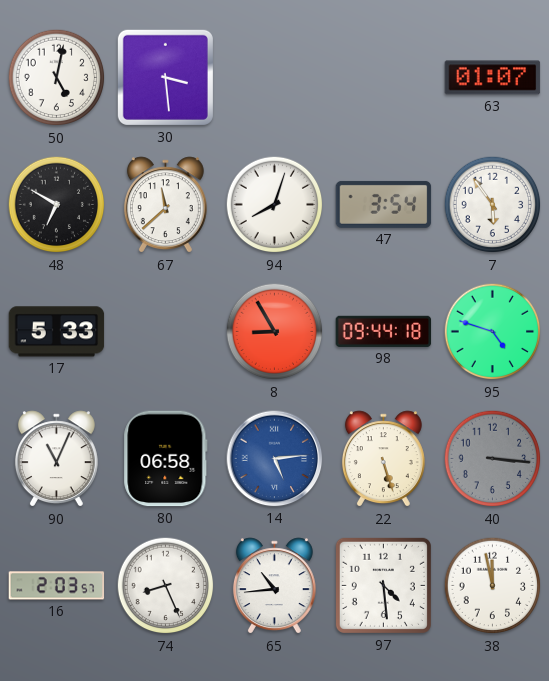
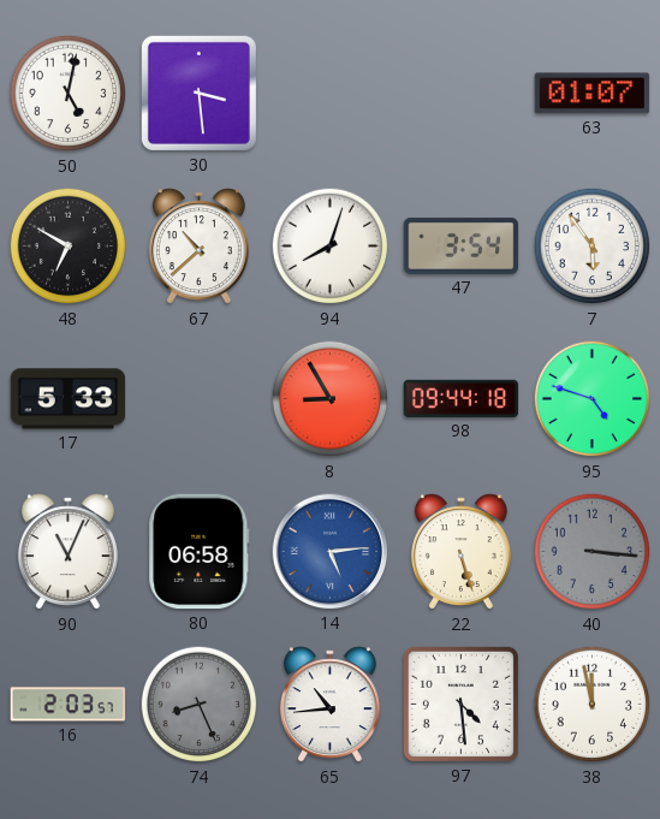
67: 11:38 -> 10:38 (198, 247)
74 dial: white -> grey (200, 705)
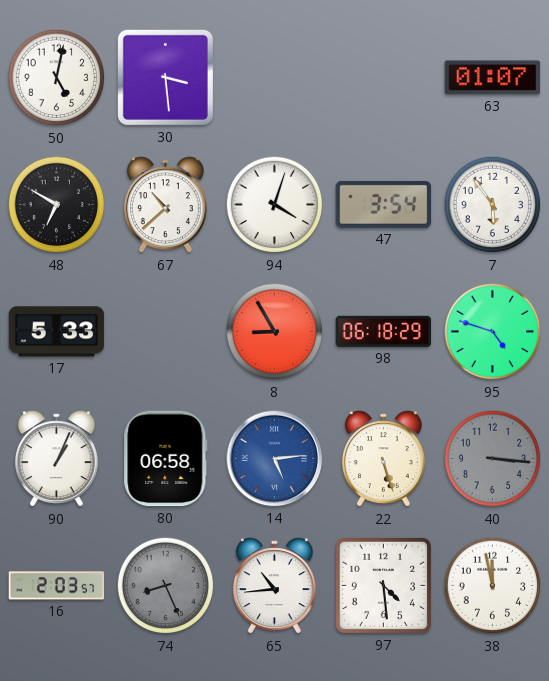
94: 8:03 -> 4:03 (275, 205)
98: 09:44 -> 06:18 (384, 331)
90: 11:04 -> 1:04 (56, 459)
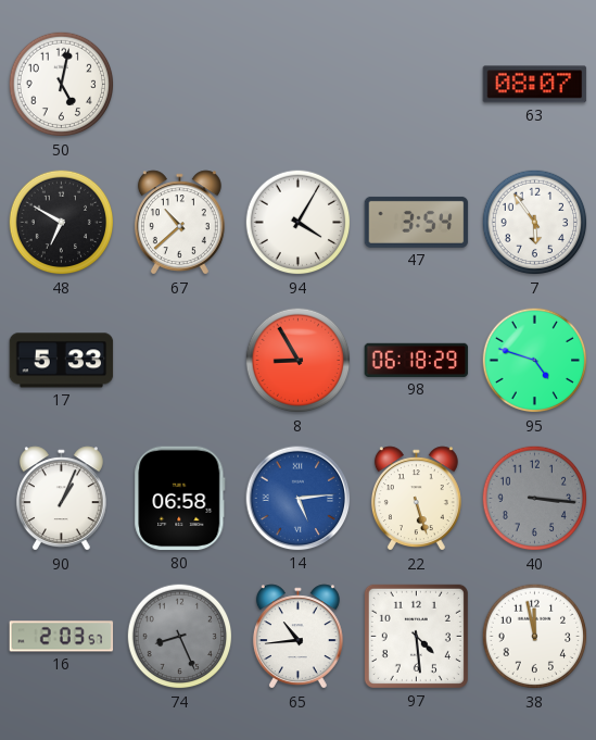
30: 3:29 -> none (165, 77)
63: 01:07 -> 08:07 (535, 85)
94: 4:03 -> 4:05 (299, 223)
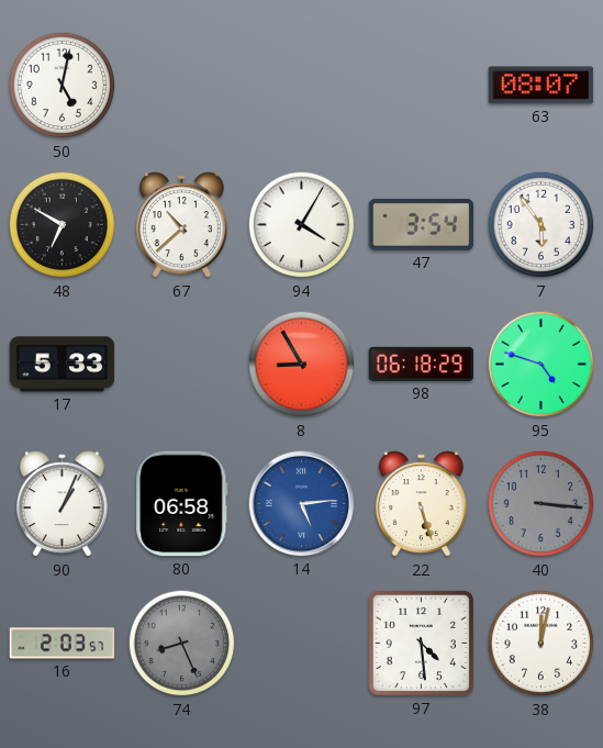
65: 10:44 -> none (297, 637)
38: 11:58 -> 12:02 (541, 644)
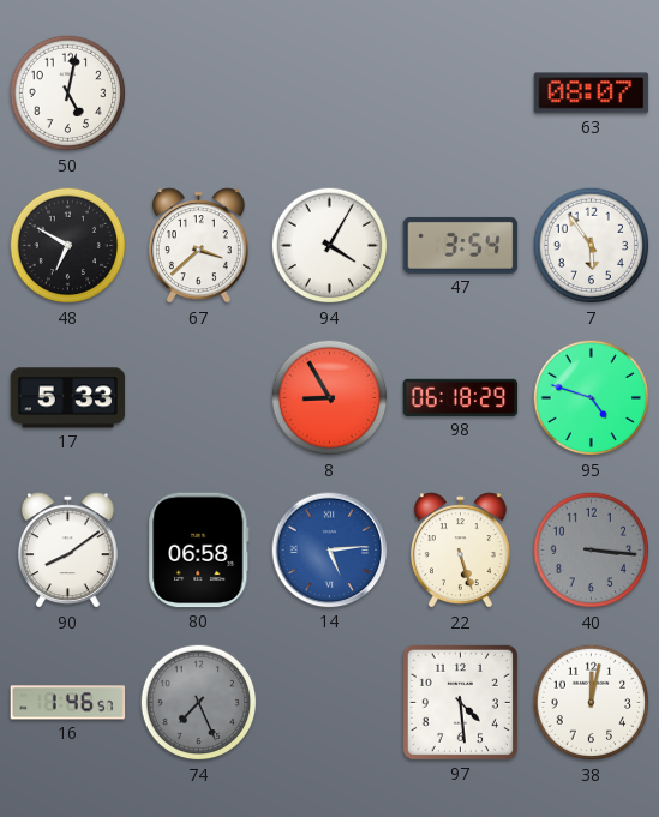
67: 10:38 -> 3:38 (198, 246)
90: 1:04 -> 8:09 (67, 551)
16: 2:03 -> 1:46 (68, 703)
74: 8:26 -> 7:26 (199, 703)
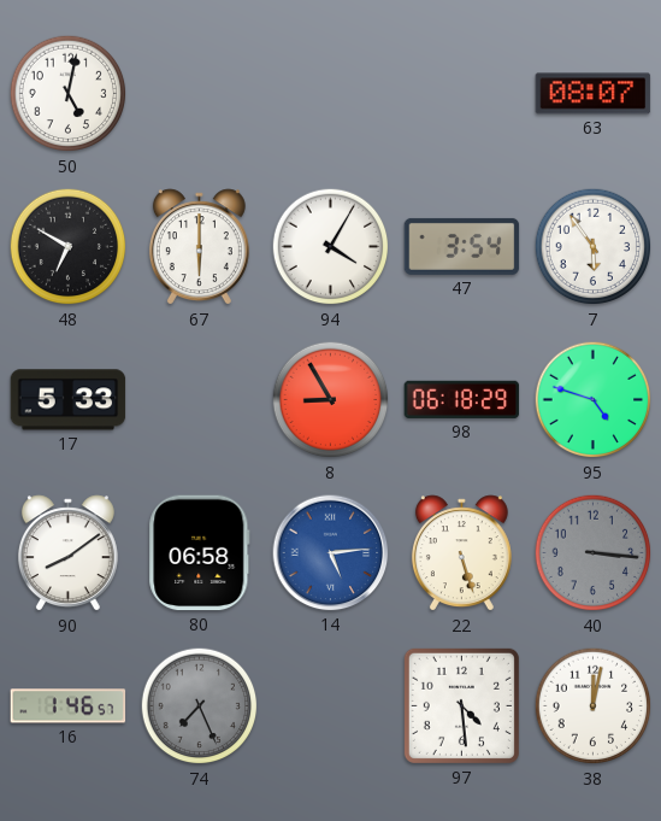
67: 3:38 -> 6:00 (199, 247)
